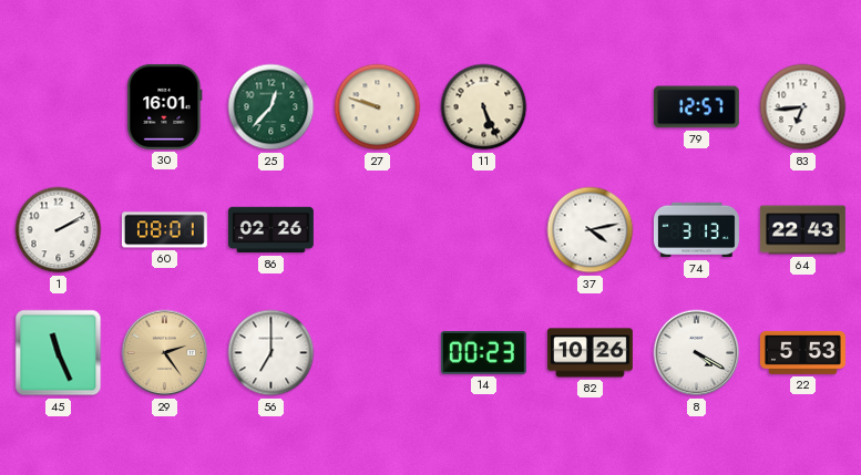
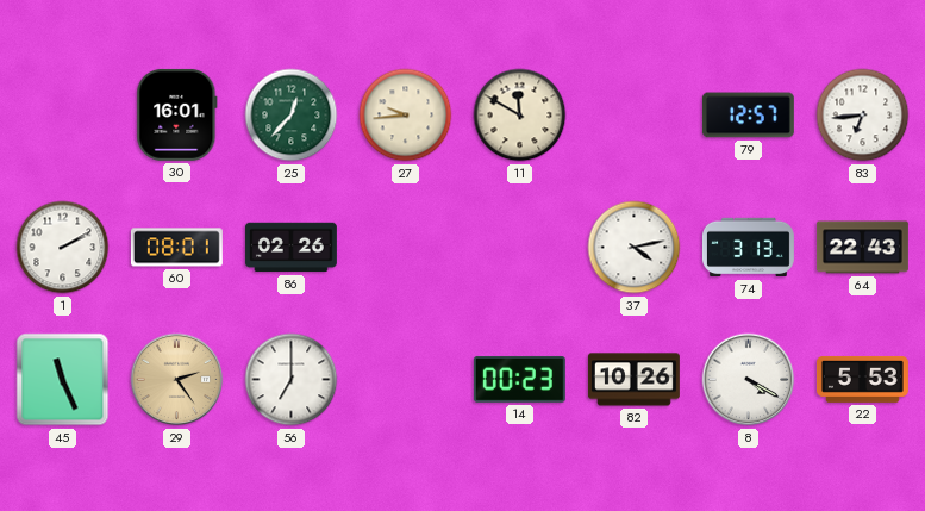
27: 9:48 -> 9:44 (406, 116)
11: 5:26 -> 11:50 (520, 116)
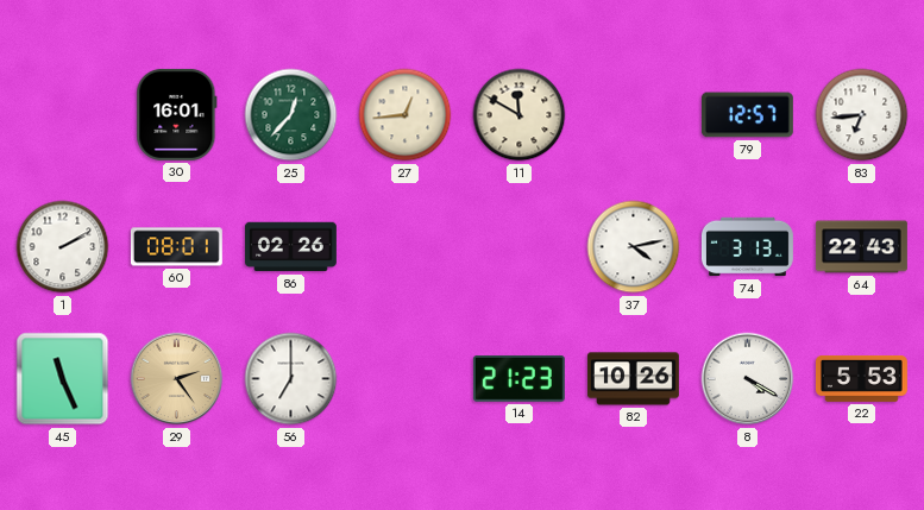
27: 9:44 -> 12:44 (406, 115)
14: 00:23 -> 21:23 (518, 378)
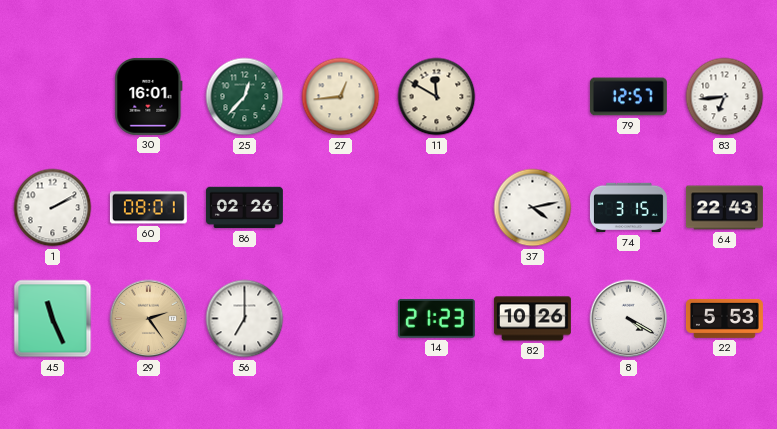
74: 3:13 -> 3:15 (628, 208)
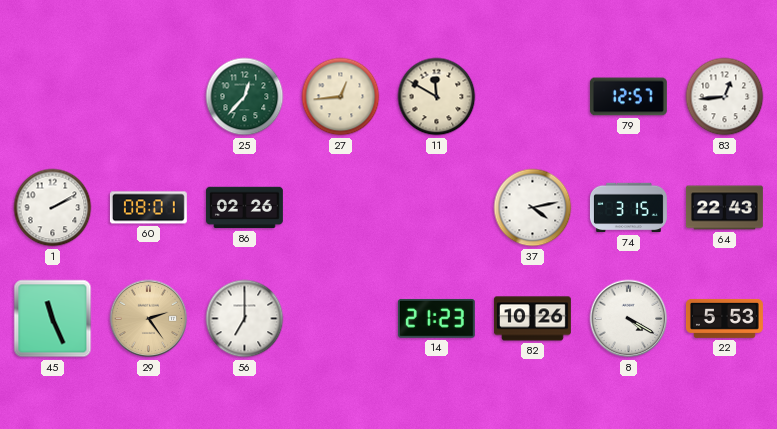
30: 16:01 -> none (149, 96)
83: 6:44 -> 12:44 (725, 97)
